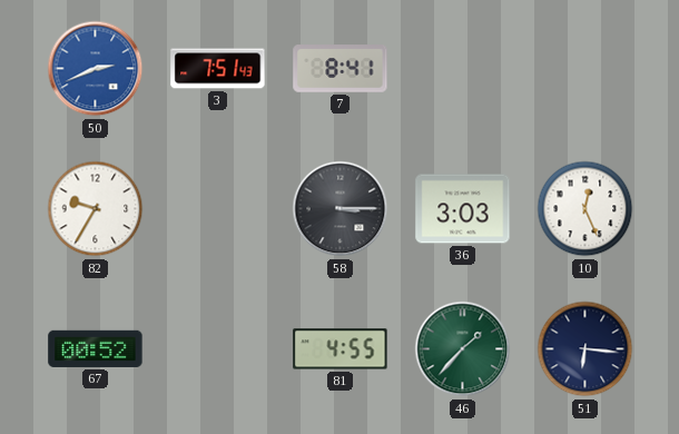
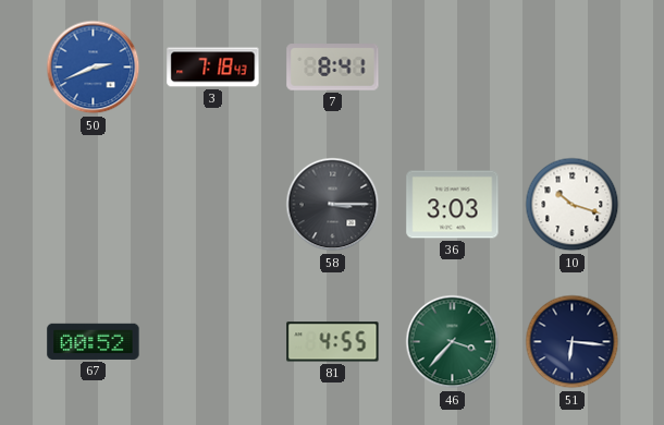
3: 7:51 -> 7:18 (213, 68)
82: 9:35 -> none (96, 209)
10: 12:26 -> 10:18 (573, 205)
46: 1:37 -> 3:37 (453, 342)
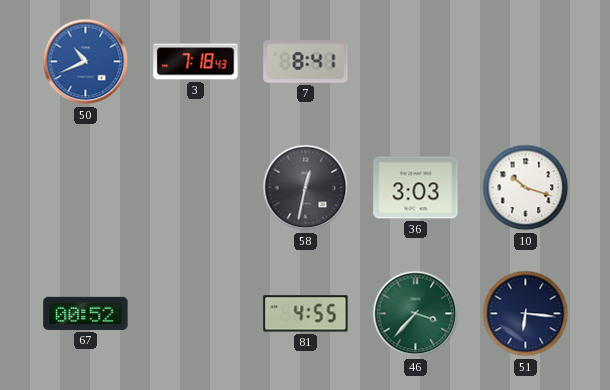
50: 2:41 -> 10:41 (86, 62)
58: 3:15 -> 12:32 (306, 188)
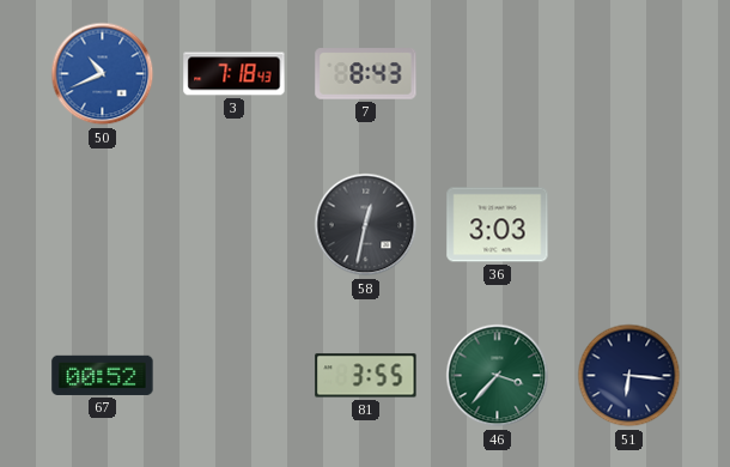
7: 8:41 -> 8:43 (366, 74)
10: 10:18 -> none (526, 188)
81: 4:55 -> 3:55 (366, 376)
